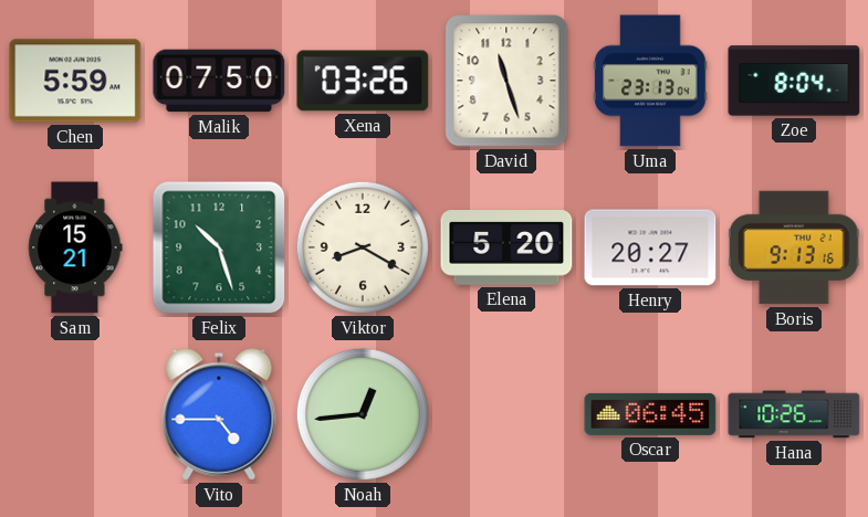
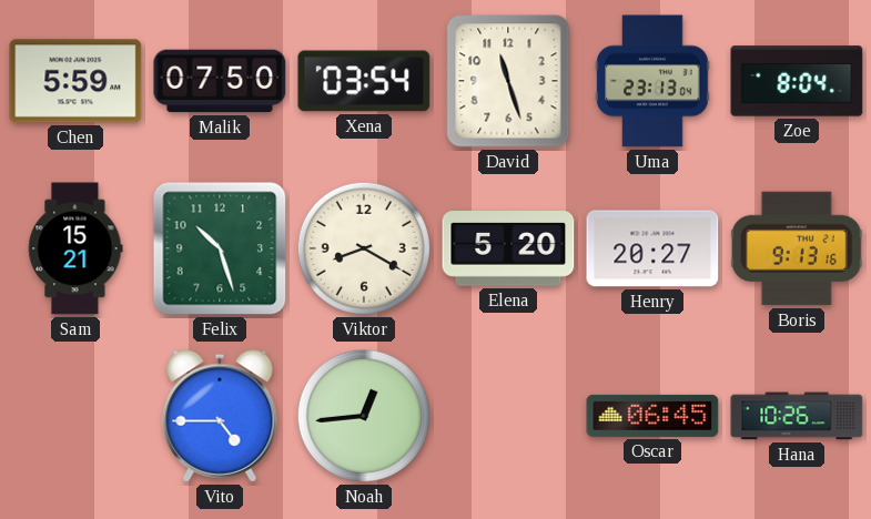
Xena: 03:26 -> 03:54 (364, 81)
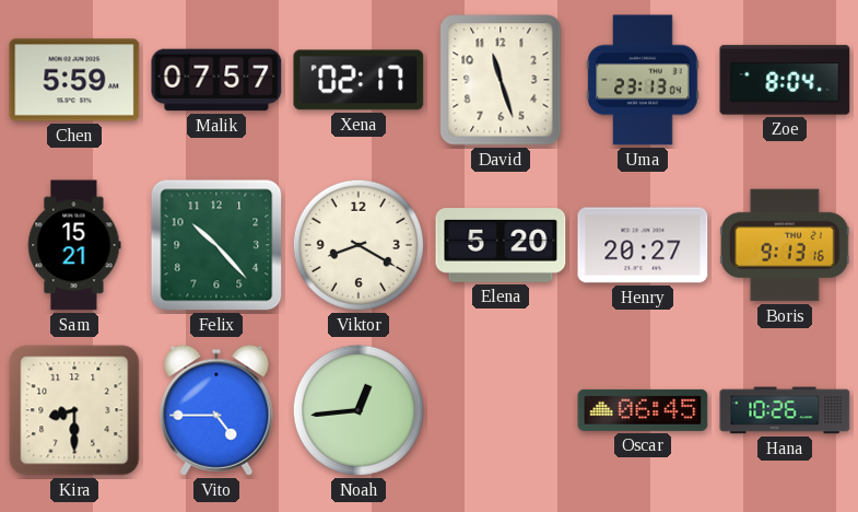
Malik: 07:50 -> 07:57 (216, 80)
Xena: 03:54 -> 02:17 (359, 80)
Felix: 10:27 -> 10:23 (216, 245)
Kira: none -> 8:30 (74, 410)
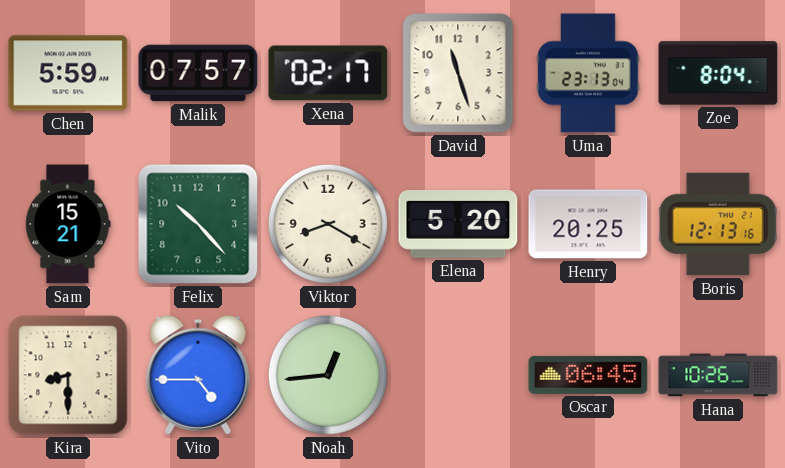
Henry: 20:27 -> 20:25 (588, 224)
Boris: 9:13 -> 12:13 (718, 224)
